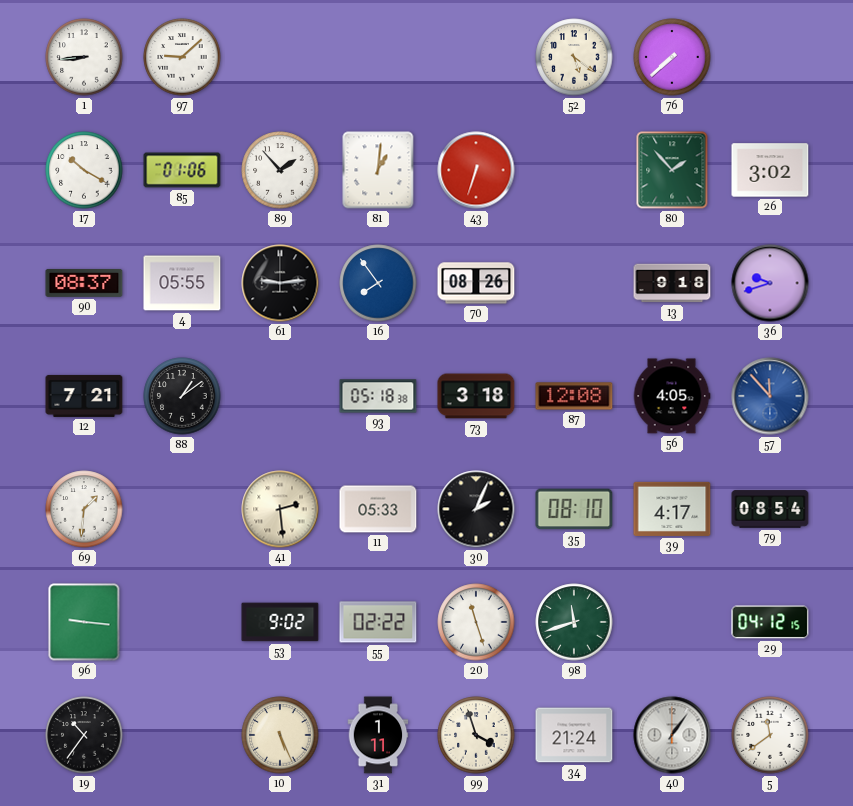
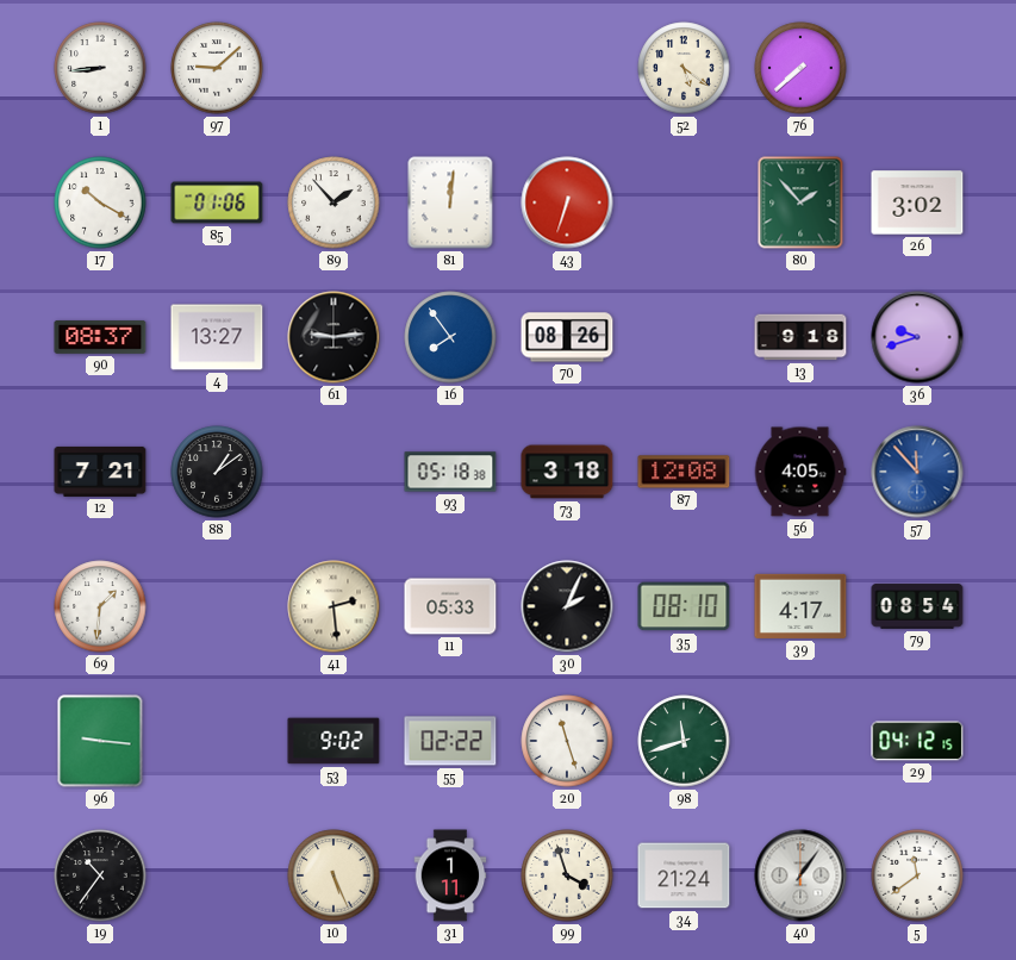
81: 1:01 -> 12:01 (450, 202)
4: 05:55 -> 13:27 (217, 337)
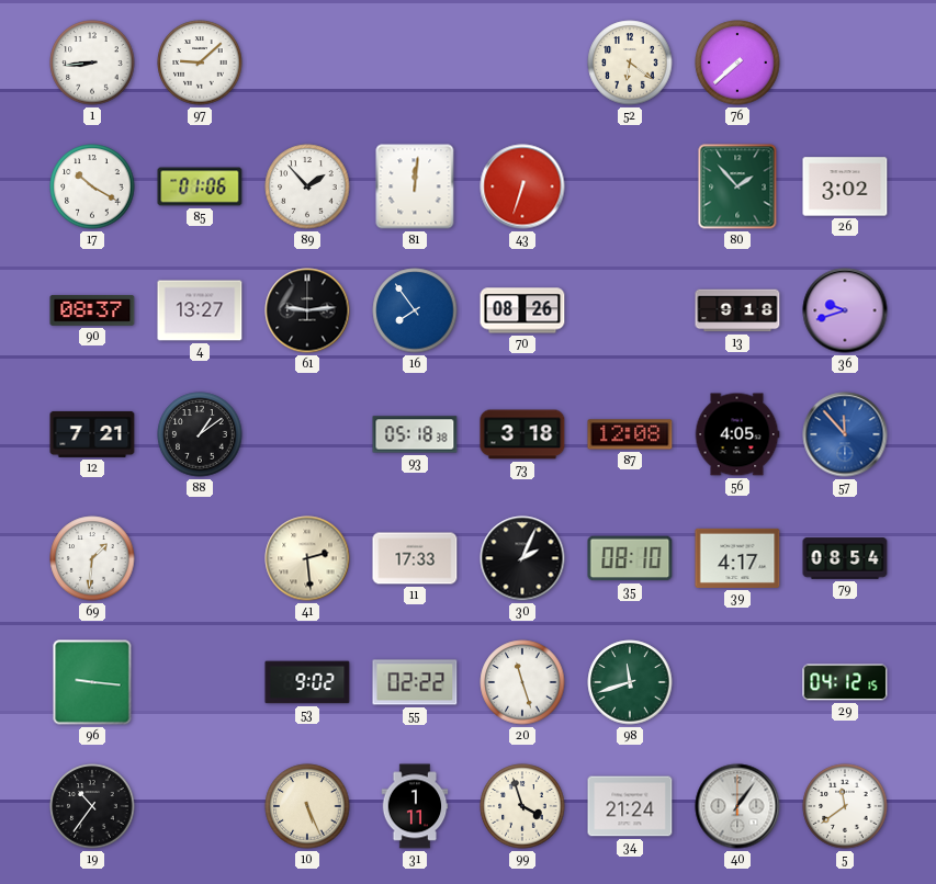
52: 5:21 -> 6:21 (630, 63)
11: 05:33 -> 17:33 (415, 558)
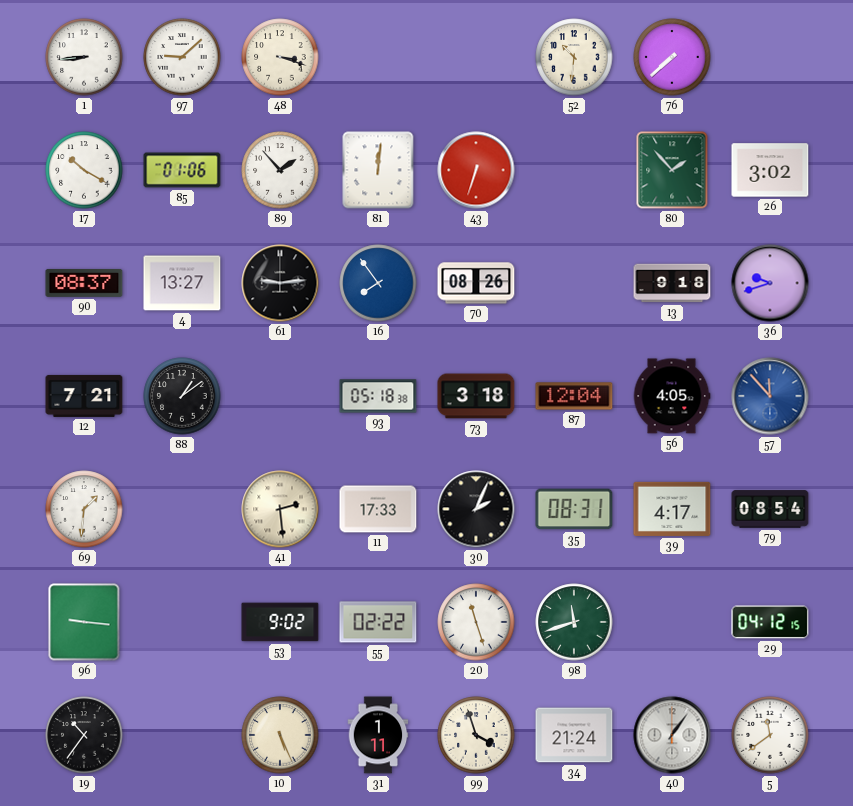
48: none -> 3:18 (280, 57)
52: 6:21 -> 10:31 (574, 57)
87: 12:08 -> 12:04 (574, 396)
35: 08:10 -> 08:31 (574, 509)
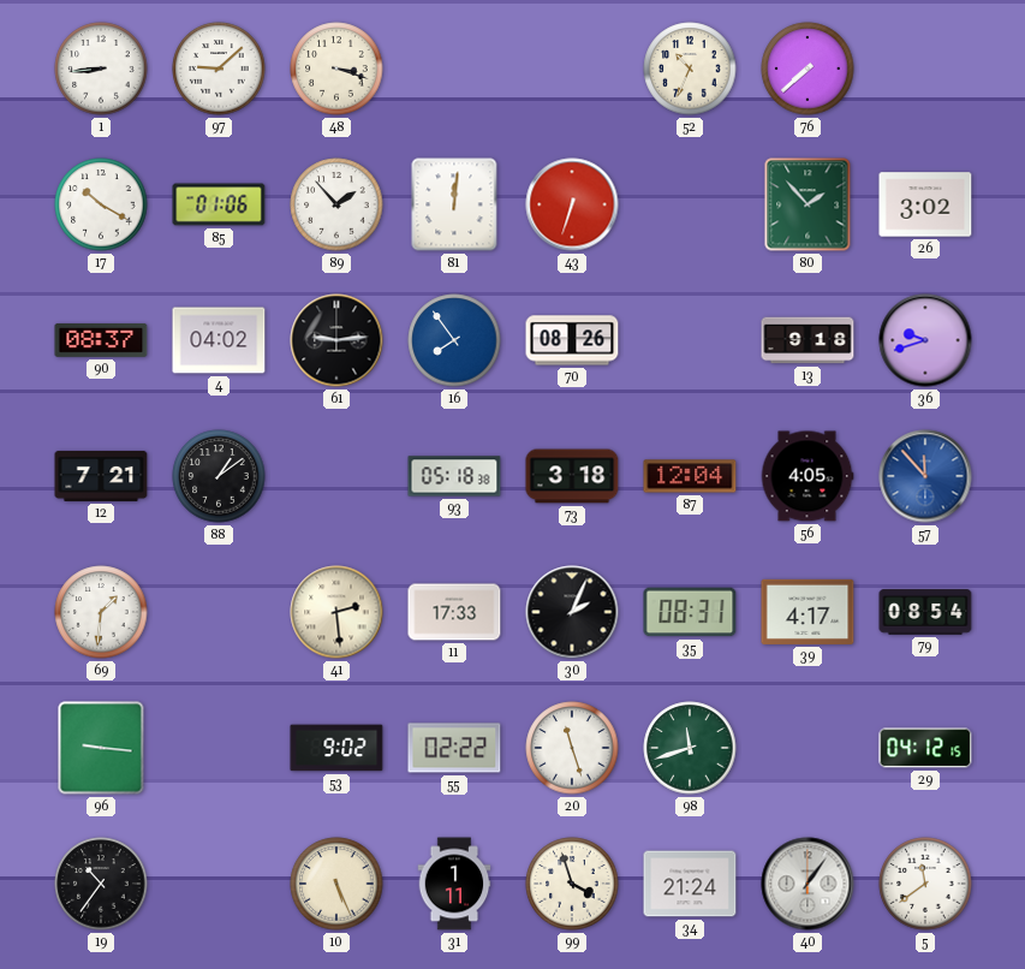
52: 10:31 -> 10:34 (690, 69)
4: 13:27 -> 04:02 (219, 340)
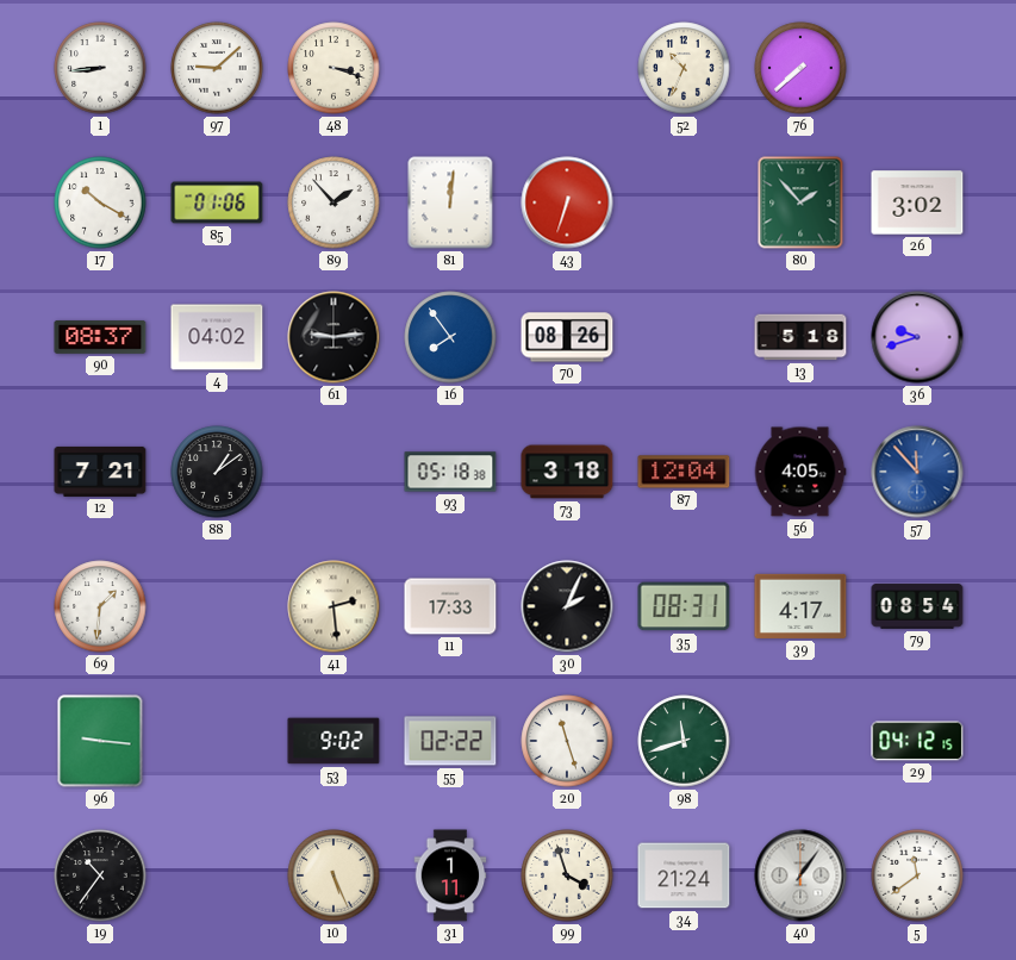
13: 9:18 -> 5:18 (800, 337)
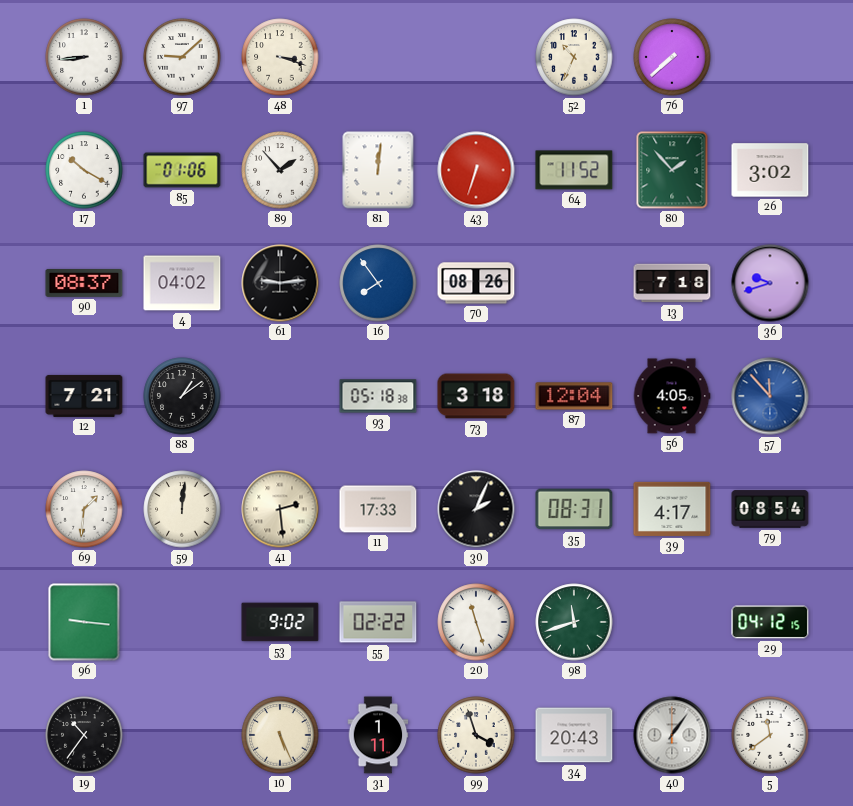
64: none -> 11:52 (574, 170)
13: 5:18 -> 7:18 (672, 283)
59: none -> 12:01 (182, 509)
34: 21:24 -> 20:43 (574, 735)
